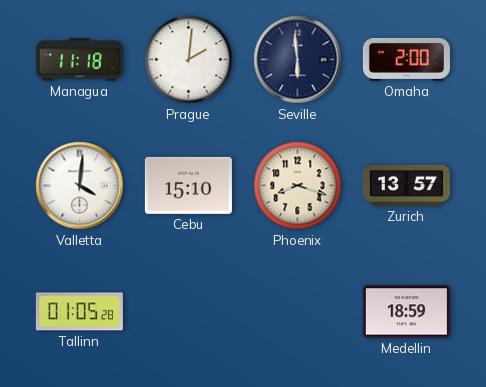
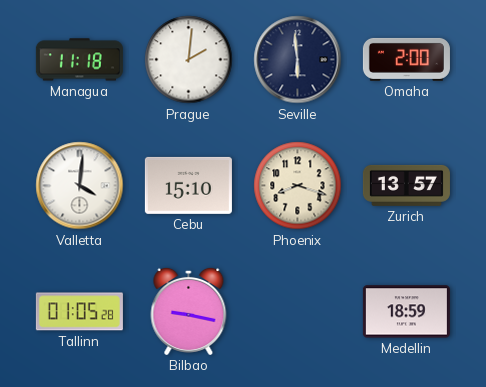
Bilbao: none -> 9:17 (189, 311)
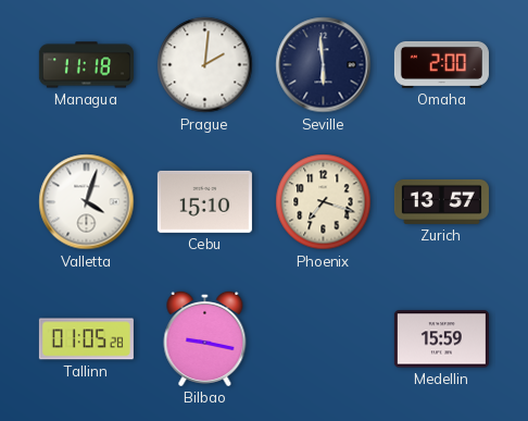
Valletta: 4:01 -> 4:03 (87, 202)
Phoenix: 8:18 -> 7:18 (324, 202)
Medellin: 18:59 -> 15:59 (441, 339)
